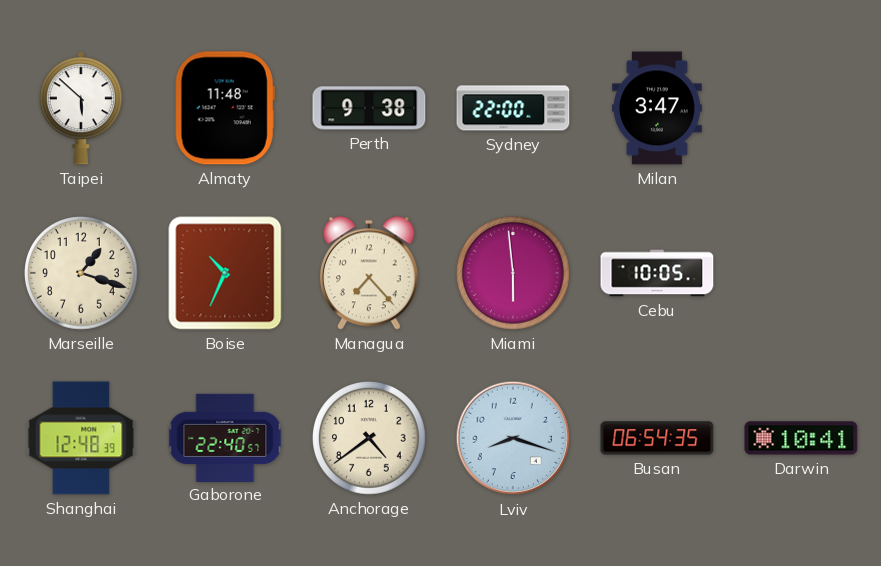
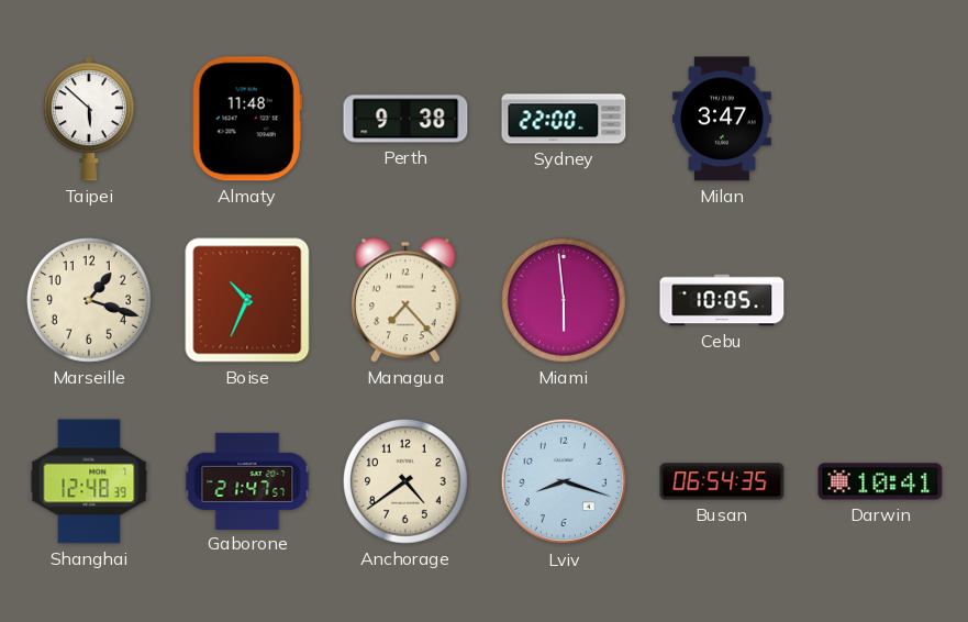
Gaborone: 22:40 -> 21:47 (247, 480)
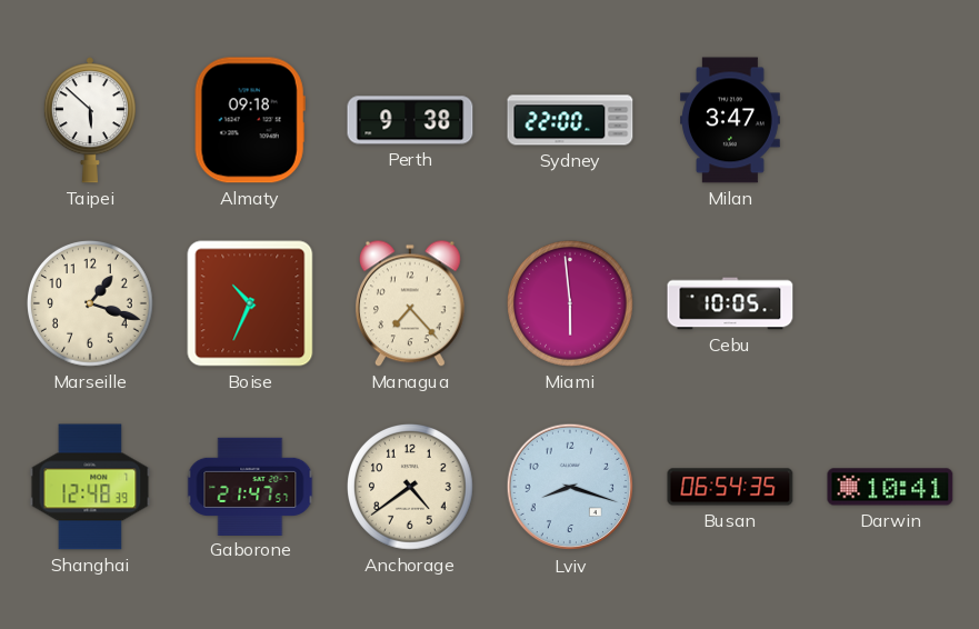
Almaty: 11:48 -> 09:18 (250, 120)
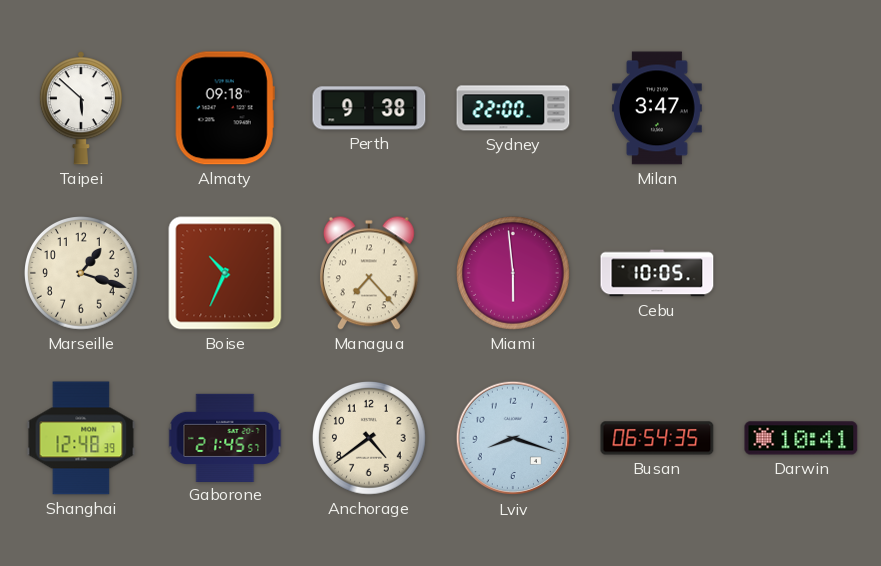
Gaborone: 21:47 -> 21:45 (225, 437)
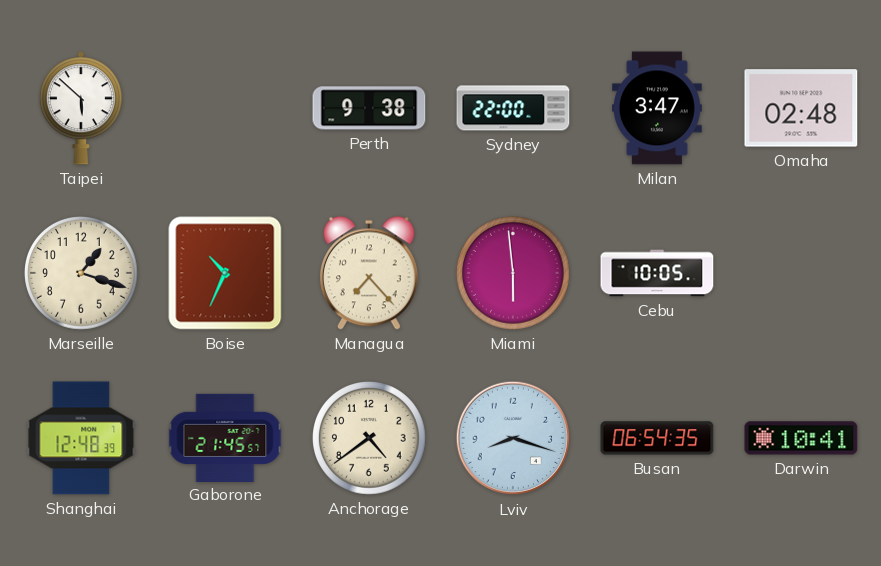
Almaty: 09:18 -> none (225, 108)
Omaha: none -> 02:48 (801, 108)
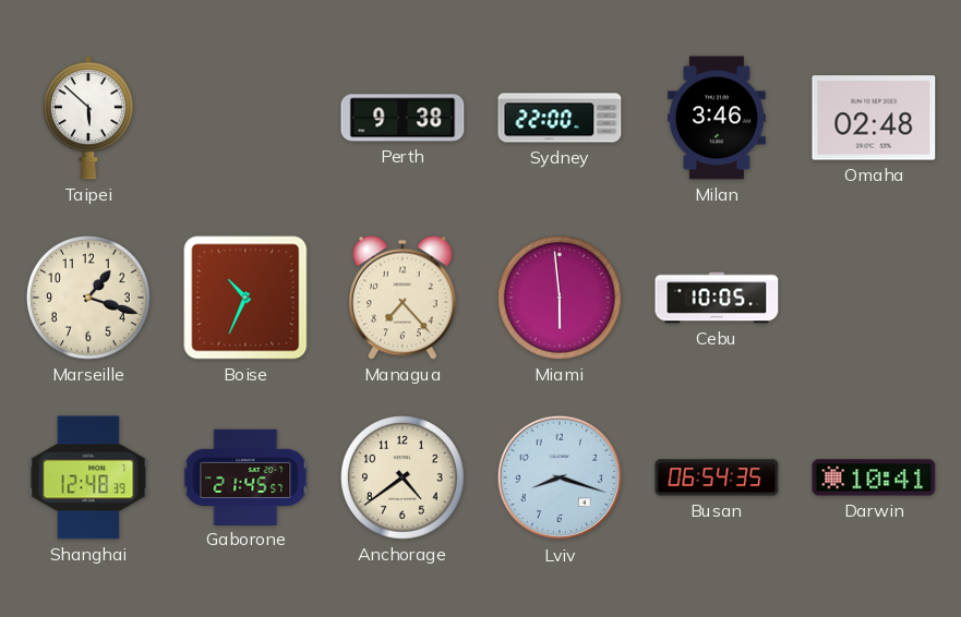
Milan: 3:47 -> 3:46 (718, 118)
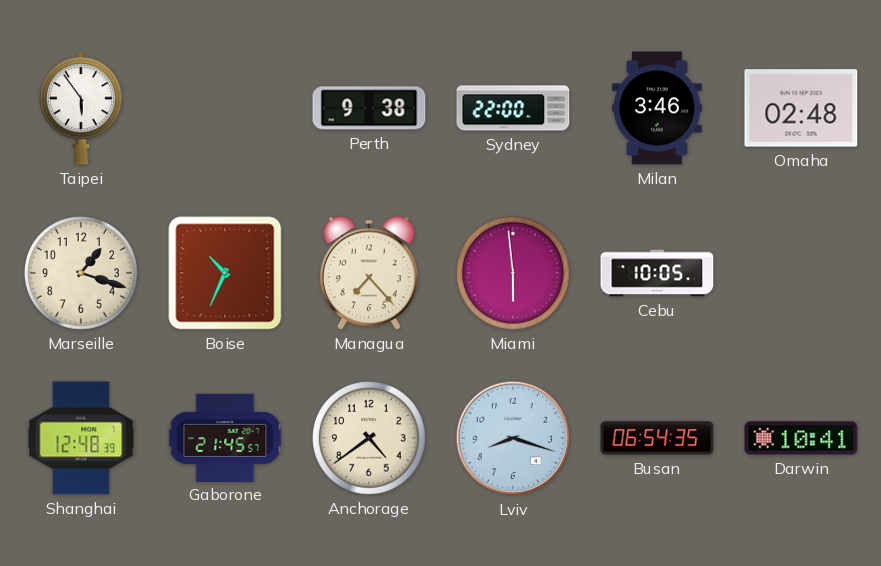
Taipei: 5:52 -> 5:54 (81, 108)
